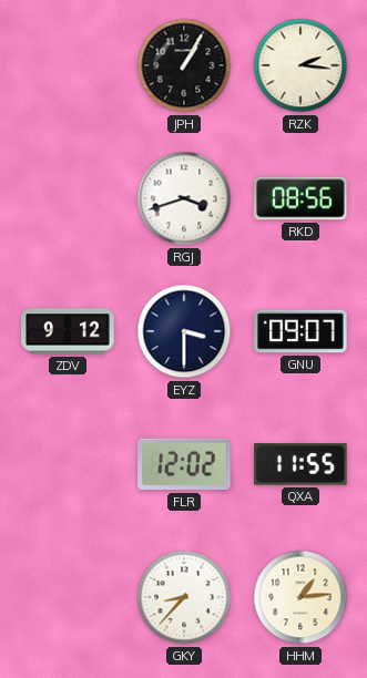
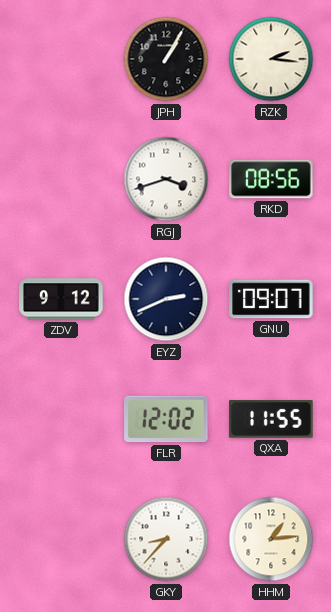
EYZ: 3:30 -> 2:41 (166, 299)
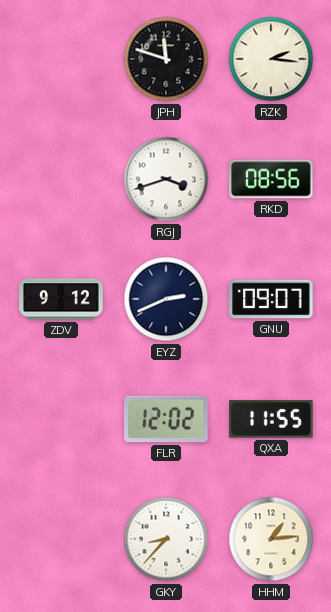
JPH: 1:05 -> 11:48 (166, 59)
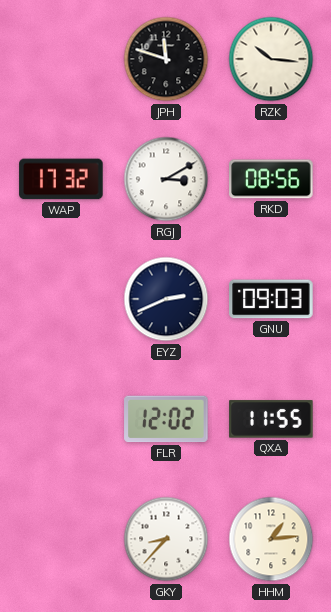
RZK: 2:16 -> 10:16 (271, 59)
WAP: none -> 17:32 (61, 179)
RGJ: 3:42 -> 3:10 (166, 179)
ZDV: 9:12 -> none (61, 299)
GNU: 09:07 -> 09:03 (271, 299)
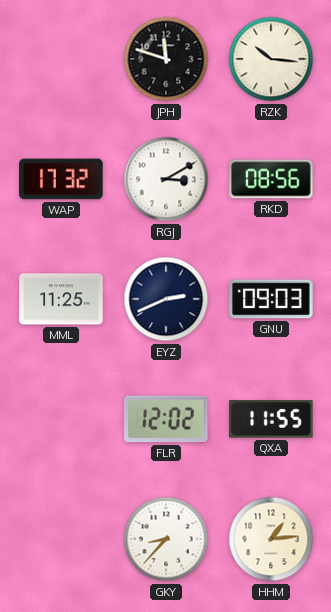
MML: none -> 11:25 (61, 299)
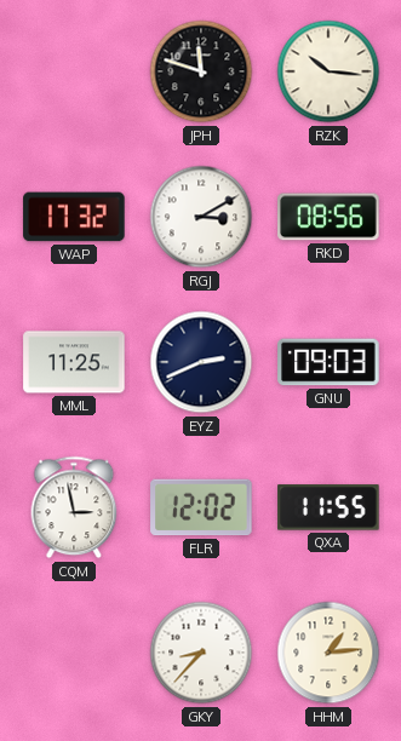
CQM: none -> 2:58 (74, 507)
